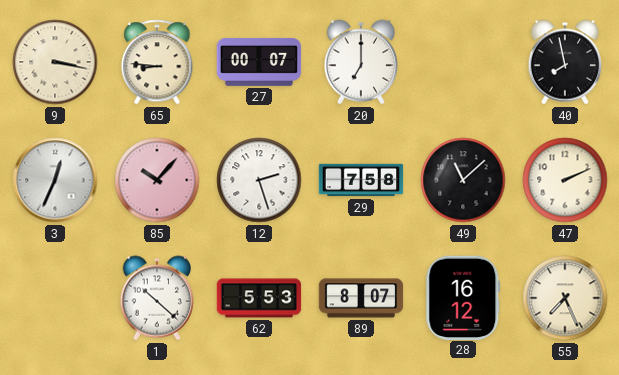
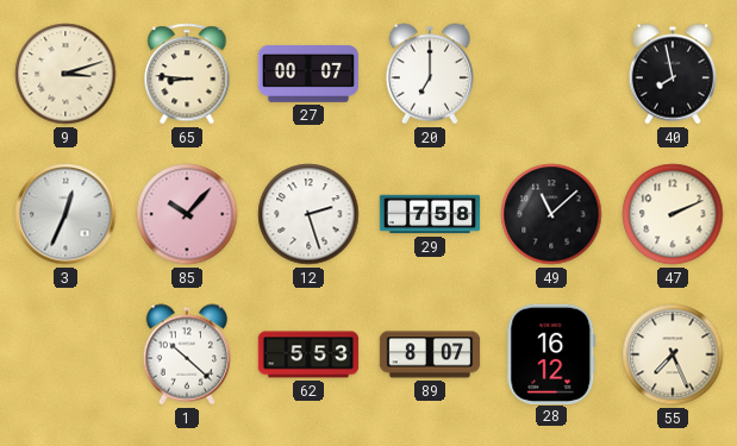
9: 3:17 -> 3:12 (65, 74)
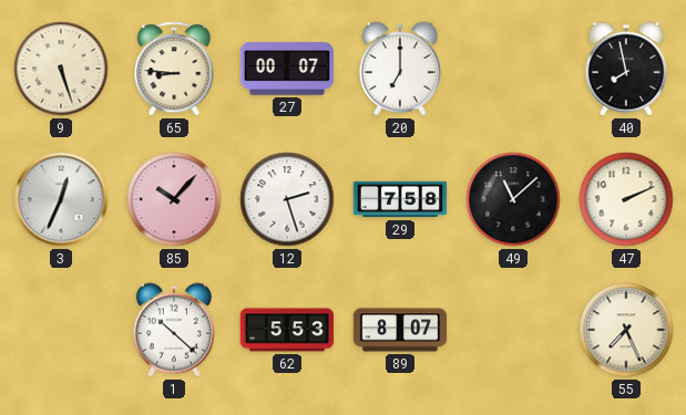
9: 3:12 -> 5:27 (61, 69)
28: 16:12 -> none (551, 353)
